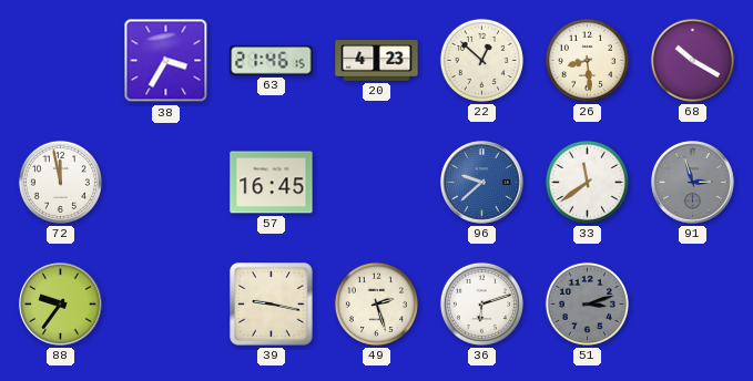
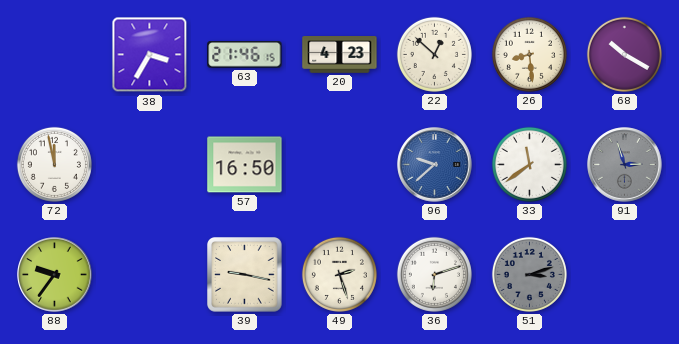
57: 16:45 -> 16:50 (245, 165)
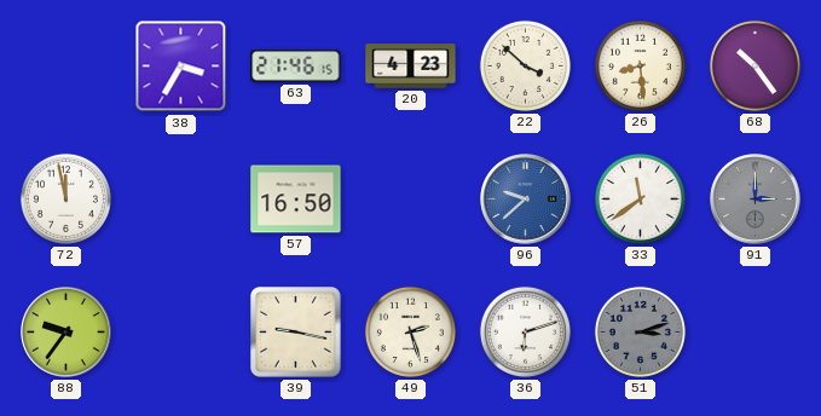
22: 12:52 -> 3:52 (525, 65)
68: 10:20 -> 10:24 (754, 65)
91: 2:57 -> 3:00 (756, 200)
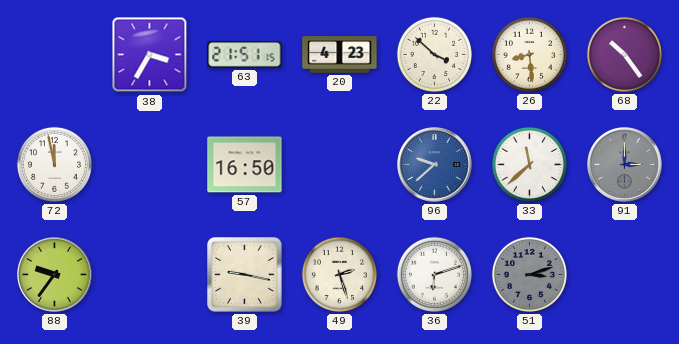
63: 21:46 -> 21:51 (245, 55)
33: 11:39 -> 11:38 (529, 164)
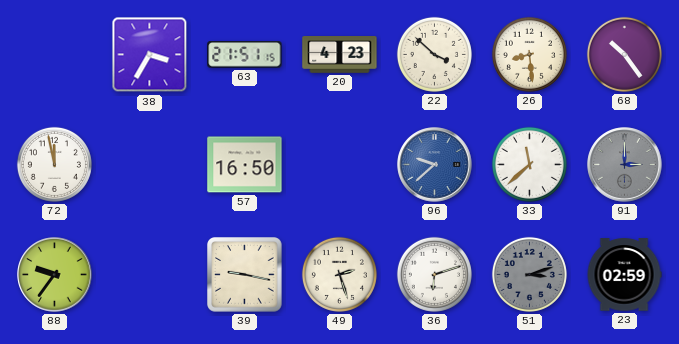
23: none -> 02:59 (624, 275)
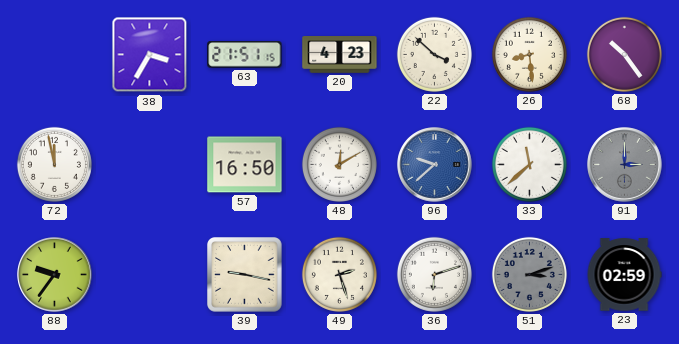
48: none -> 12:10 (339, 164)
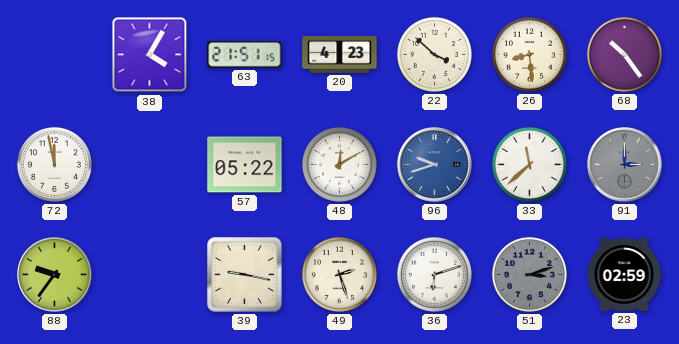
38: 3:35 -> 4:05 (150, 55)
57: 16:50 -> 05:22 (245, 165)
96: 9:38 -> 9:42 (435, 165)
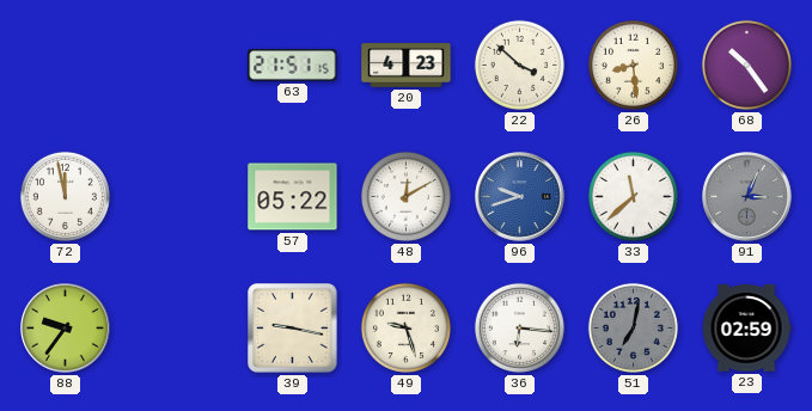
38: 4:05 -> none (150, 55)
91: 3:00 -> 3:04 (747, 197)
49: 2:27 -> 9:27 (405, 327)
36: 6:12 -> 6:16 (519, 327)
51: 3:12 -> 7:02 (633, 327)
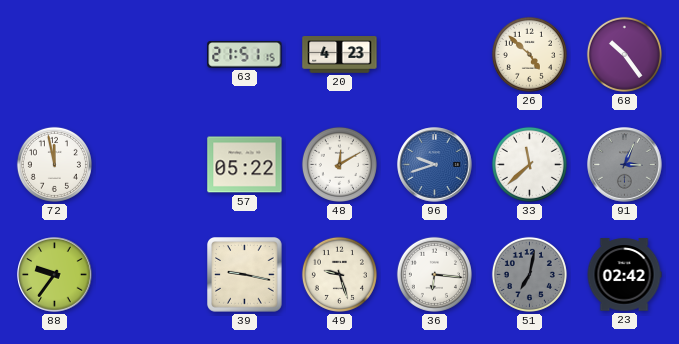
22: 3:52 -> none (519, 65)
26: 8:29 -> 4:52 (529, 54)
23: 02:59 -> 02:42 (624, 275)
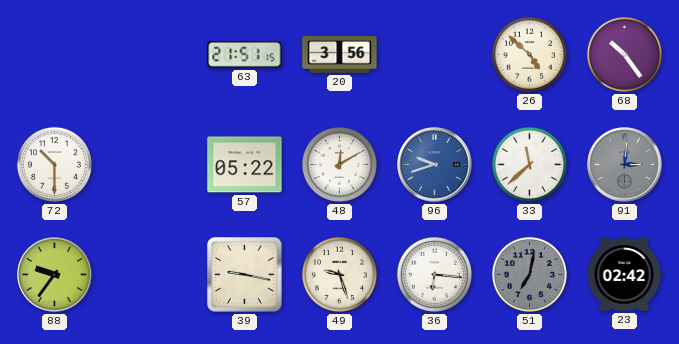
20: 4:23 -> 3:56 (340, 55)
72: 11:58 -> 10:30 (54, 164)
91: 3:04 -> 3:01 (625, 165)
